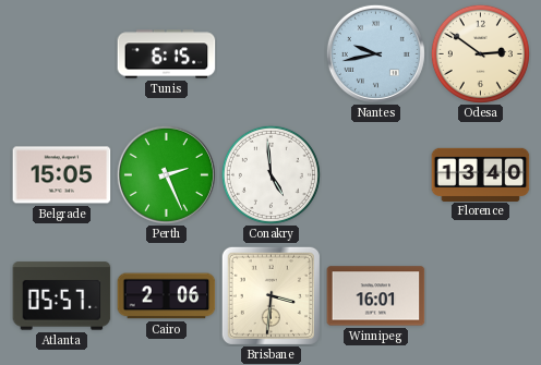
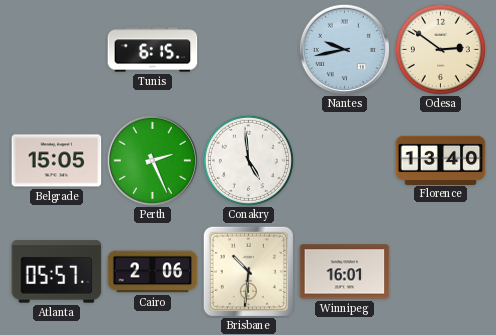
Brisbane: 3:31 -> 10:31 (248, 271)
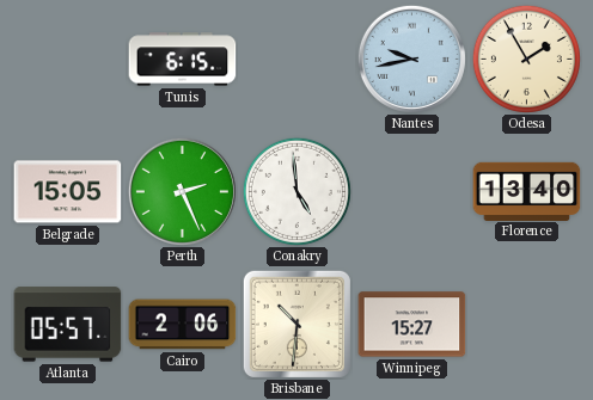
Odesa: 2:51 -> 1:55 (526, 59)
Winnipeg: 16:01 -> 15:27 (412, 325)
